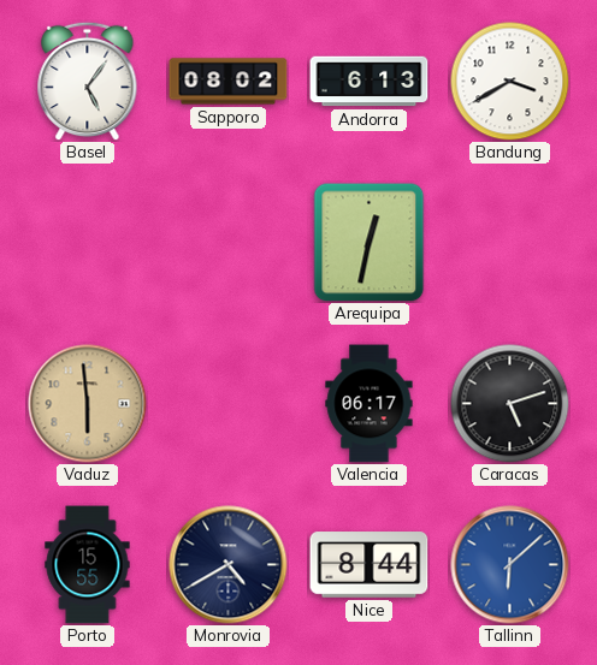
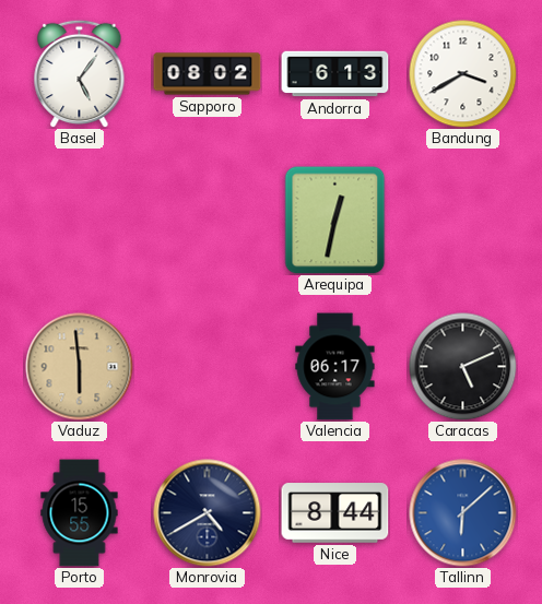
Caracas: 5:12 -> 5:11 (463, 367)
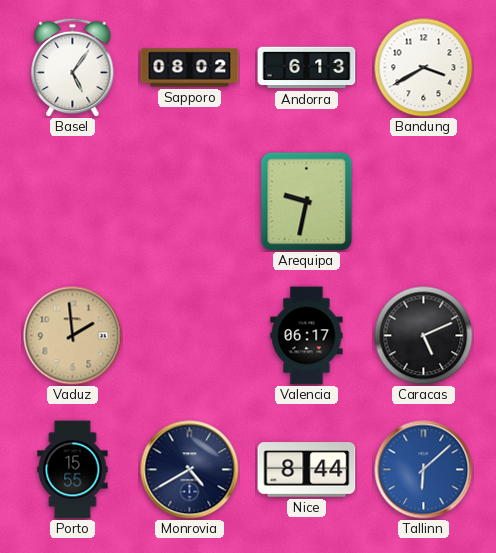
Arequipa: 12:32 -> 9:32 (307, 202)
Vaduz: 5:59 -> 1:59 (73, 336)
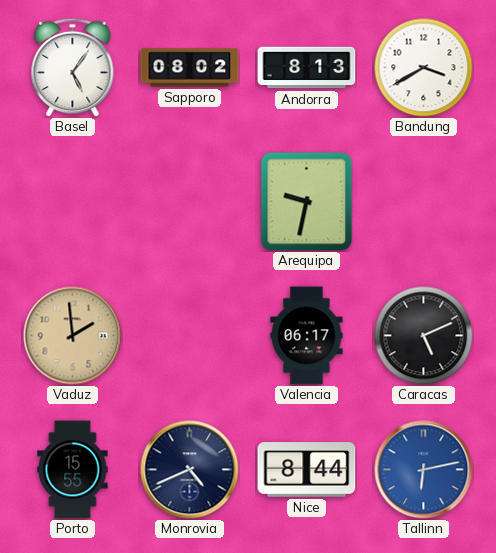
Andorra: 6:13 -> 8:13 (307, 68)
Monrovia: 4:40 -> 4:41 (190, 470)
Tallinn: 6:08 -> 6:13 (424, 470)
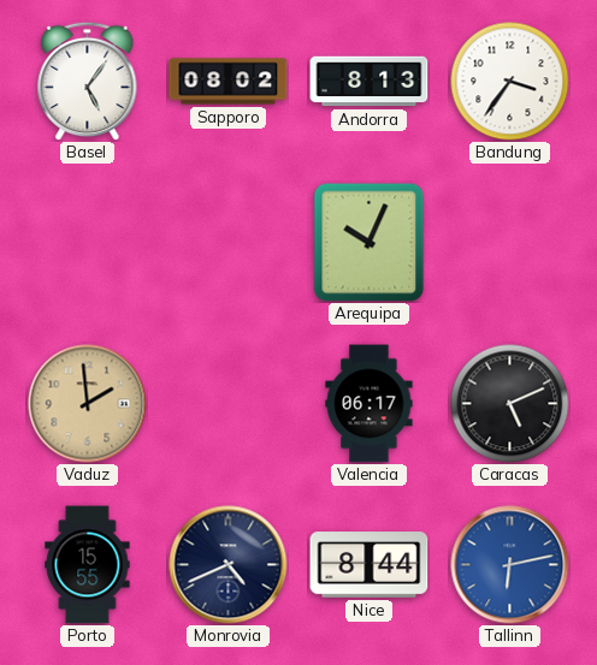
Bandung: 3:40 -> 3:36 (510, 82)
Arequipa: 9:32 -> 10:04 (370, 243)
